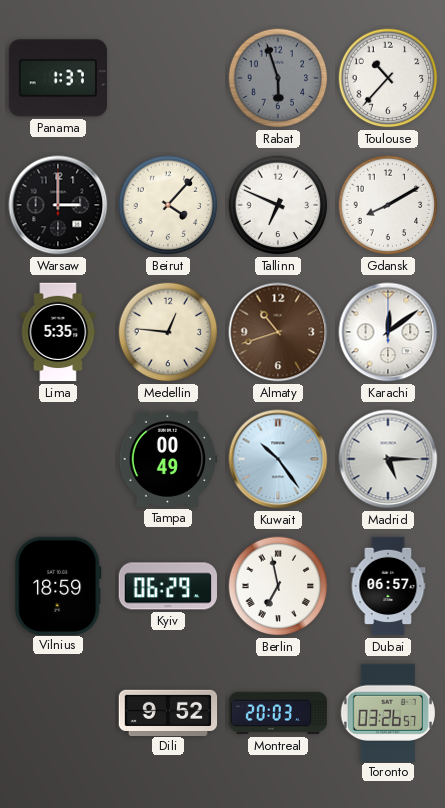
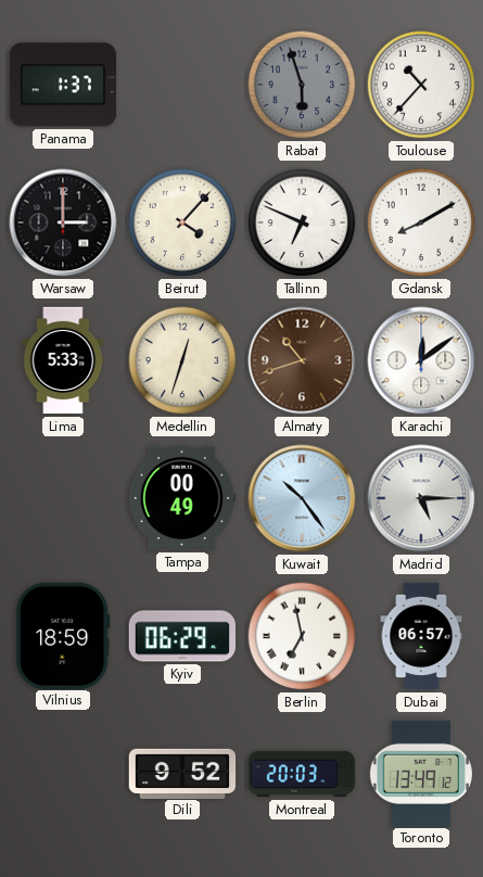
Lima: 5:35 -> 5:33 (63, 360)
Medellin: 12:46 -> 12:33 (182, 360)
Toronto: 03:26 -> 13:49 (421, 773)
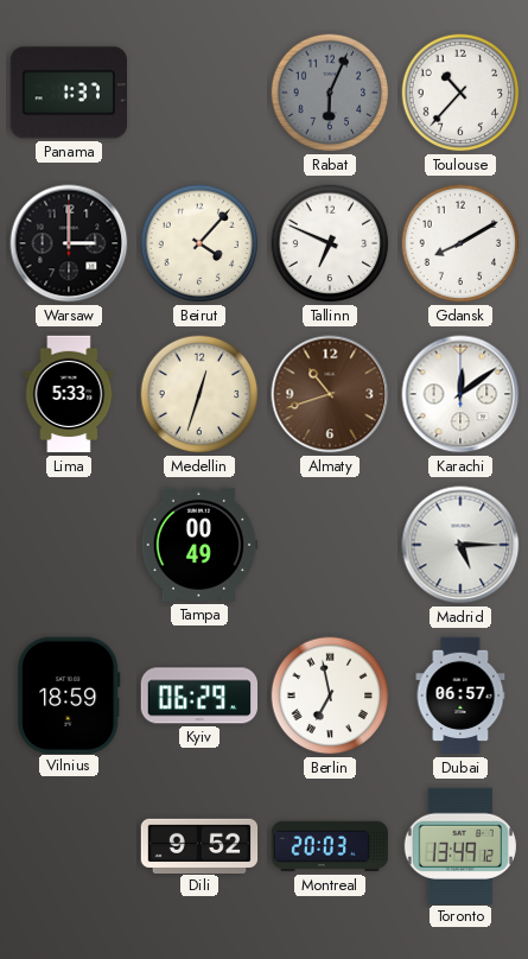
Rabat: 5:57 -> 6:04 (330, 93)
Kuwait: 10:24 -> none (302, 498)
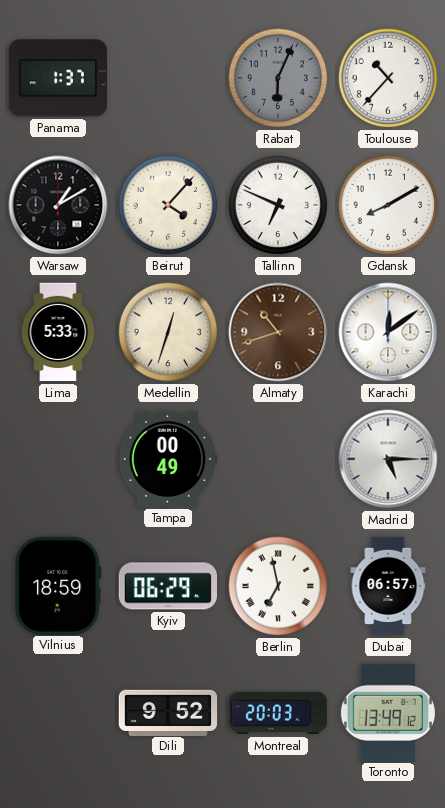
Warsaw: 3:00 -> 1:10 (58, 205)
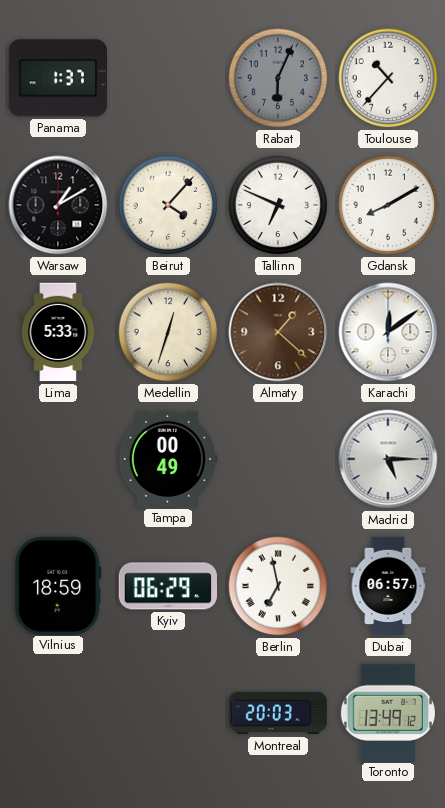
Almaty: 10:42 -> 1:22 (278, 332)
Dili: 9:52 -> none (168, 712)
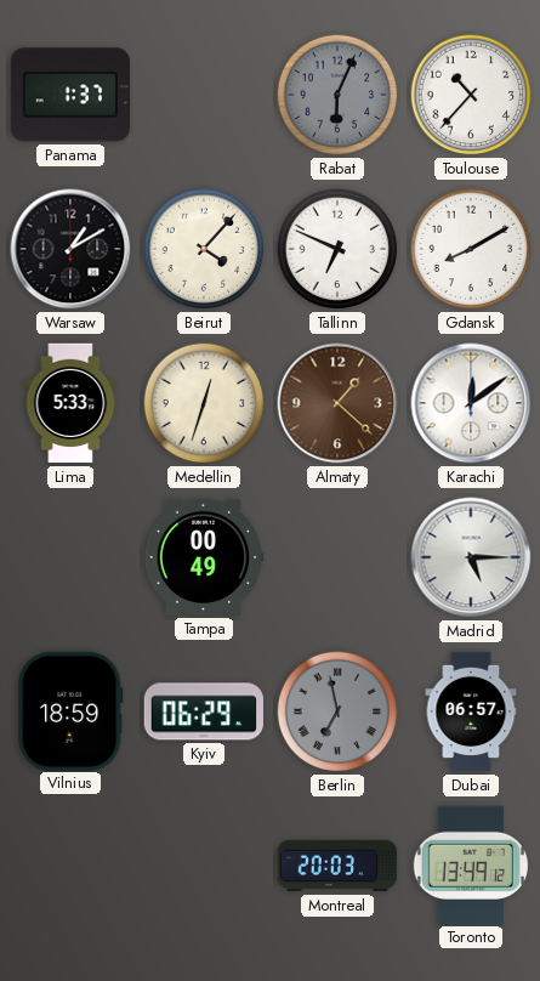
Berlin dial: white -> grey (337, 711)
